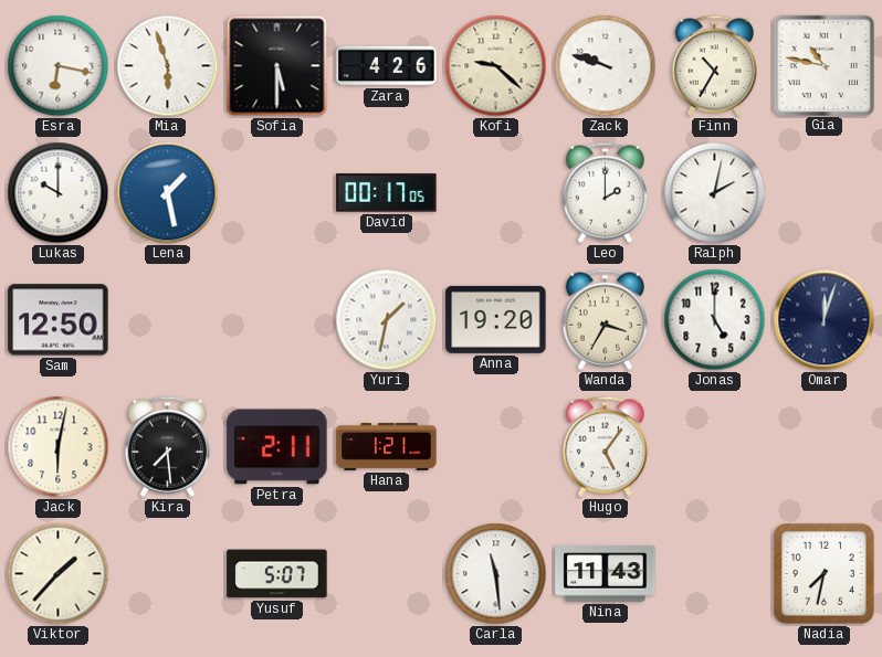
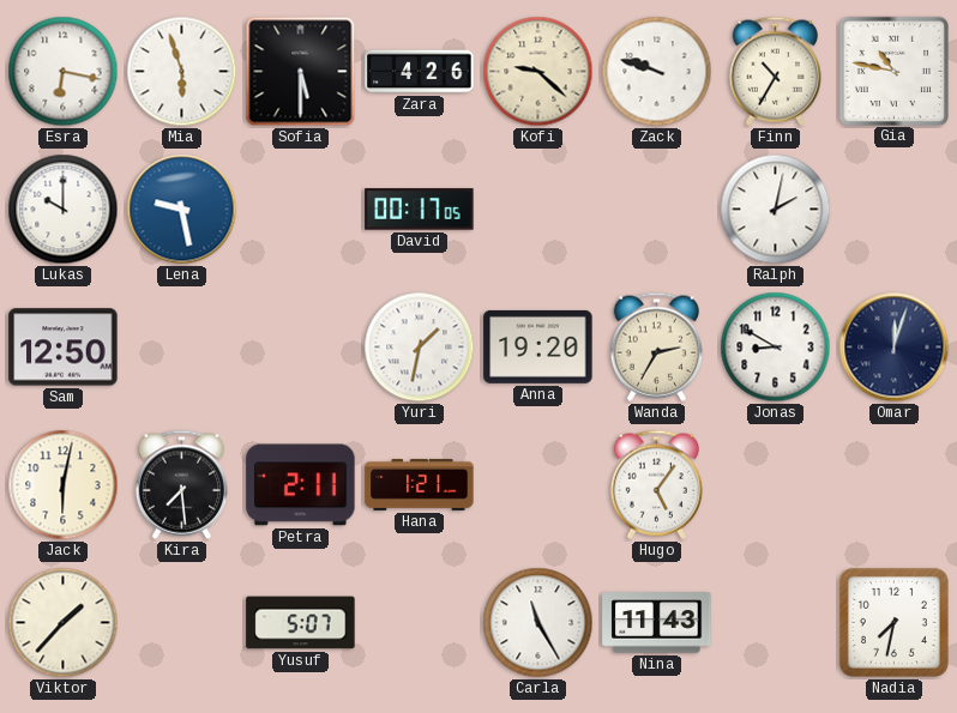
Lena: 1:28 -> 9:28 (182, 210)
Leo: 2:00 -> none (605, 192)
Wanda: 3:35 -> 2:35 (656, 346)
Jonas: 5:00 -> 8:50 (776, 348)
Carla: 11:29 -> 11:25 (538, 623)
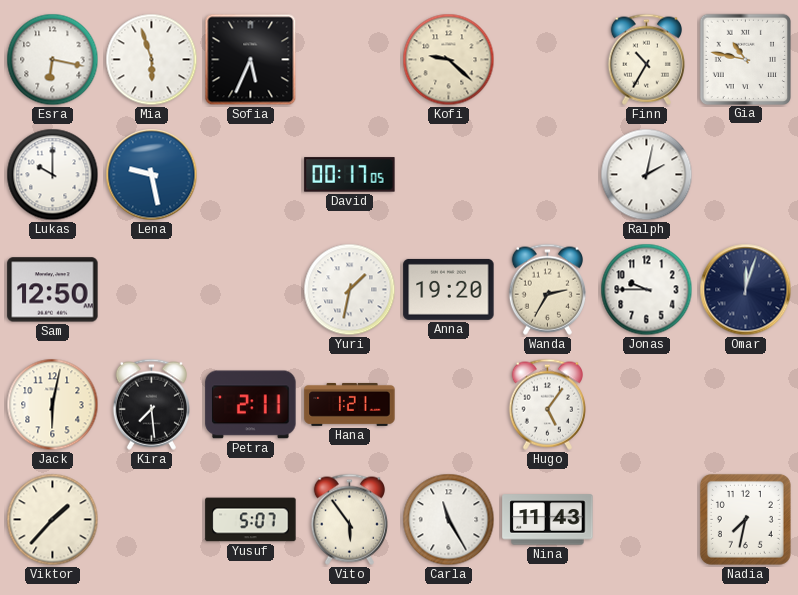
Sofia: 5:30 -> 5:34 (251, 60)
Zara: 4:26 -> none (420, 72)
Zack: 9:48 -> none (657, 72)
Jonas: 8:50 -> 9:45 (647, 290)
Vito: none -> 5:54 (349, 519)
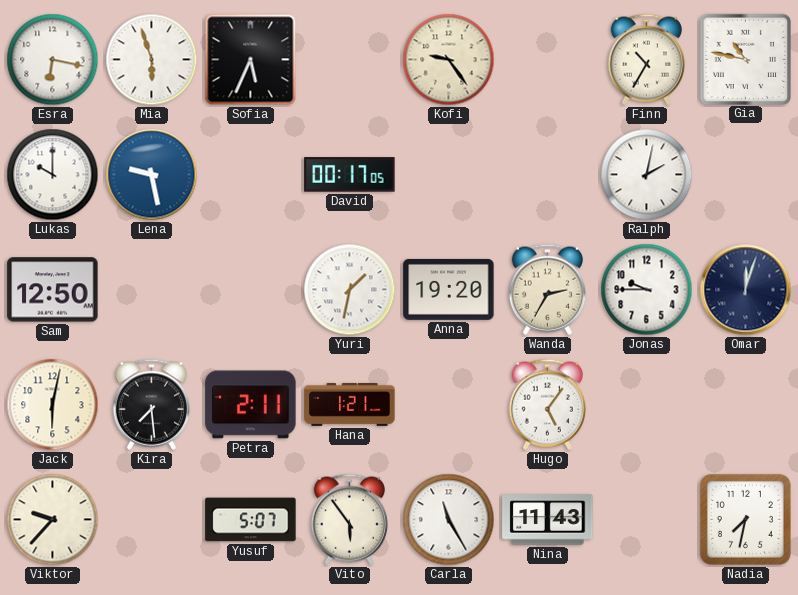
Kofi: 9:22 -> 9:24 (449, 60)
Viktor: 1:37 -> 9:37 (53, 520)
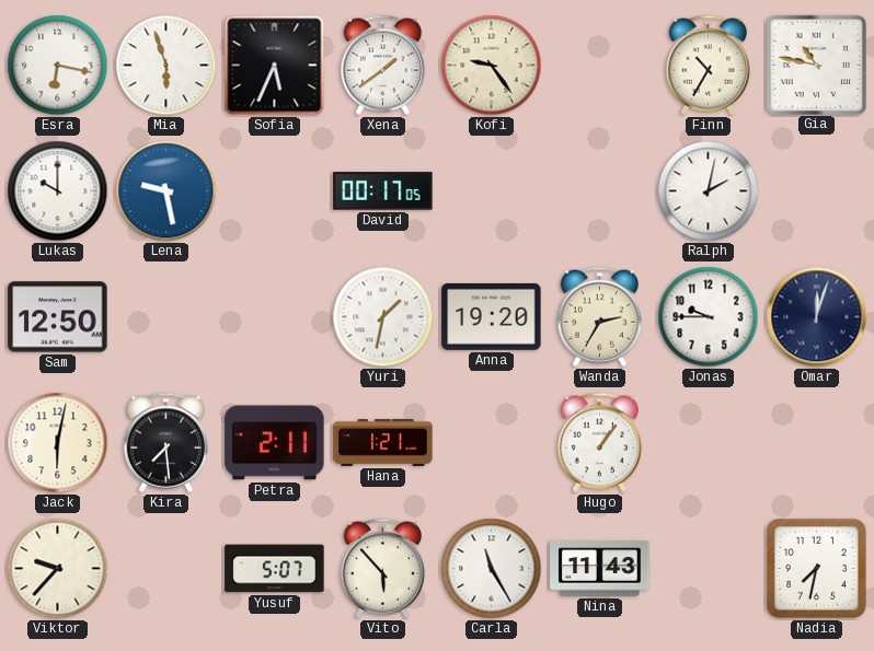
Xena: none -> 1:39 (382, 65)
Hugo: 5:06 -> 1:06 (599, 442)
Vito: 5:54 -> 5:53 (382, 568)
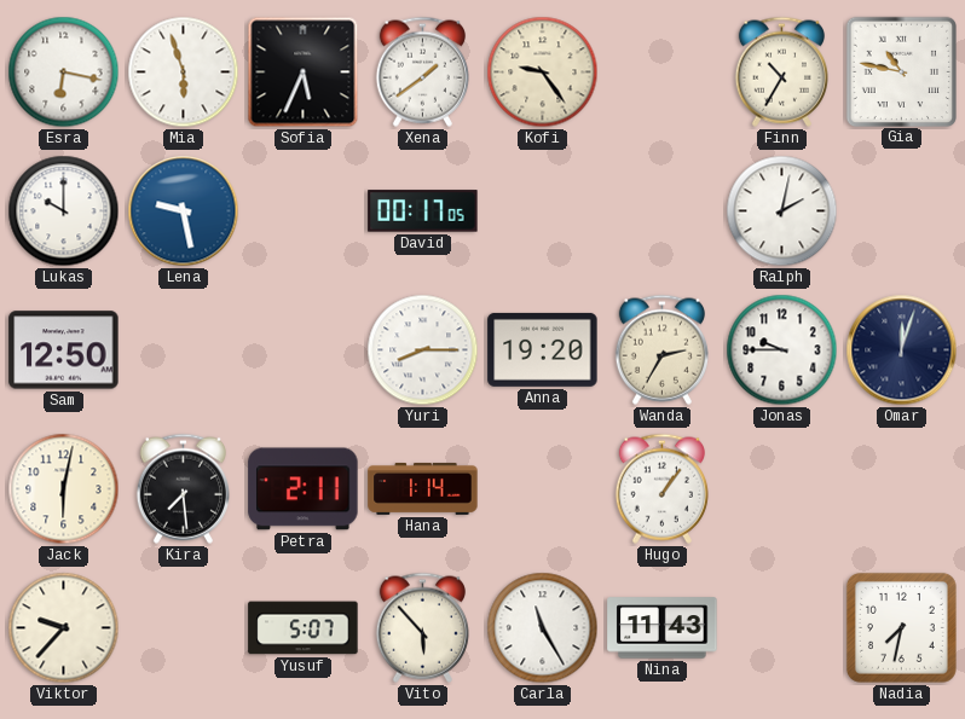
Yuri: 1:32 -> 8:15 (423, 350)
Hana: 1:21 -> 1:14 (423, 488)
